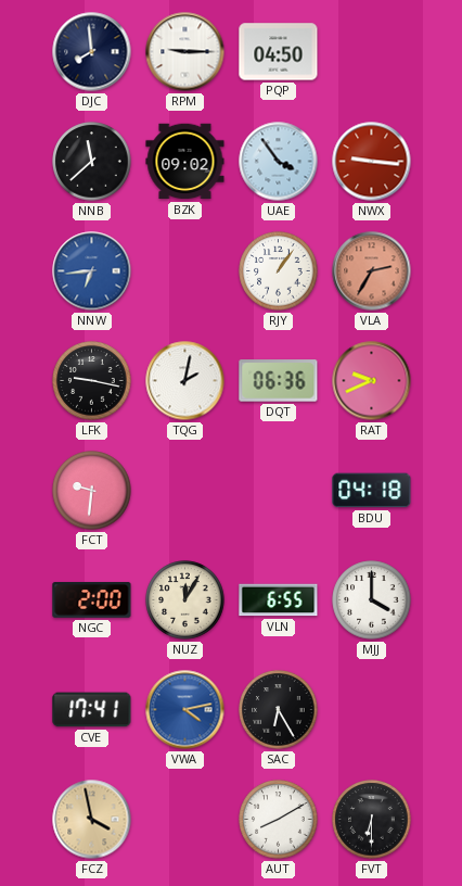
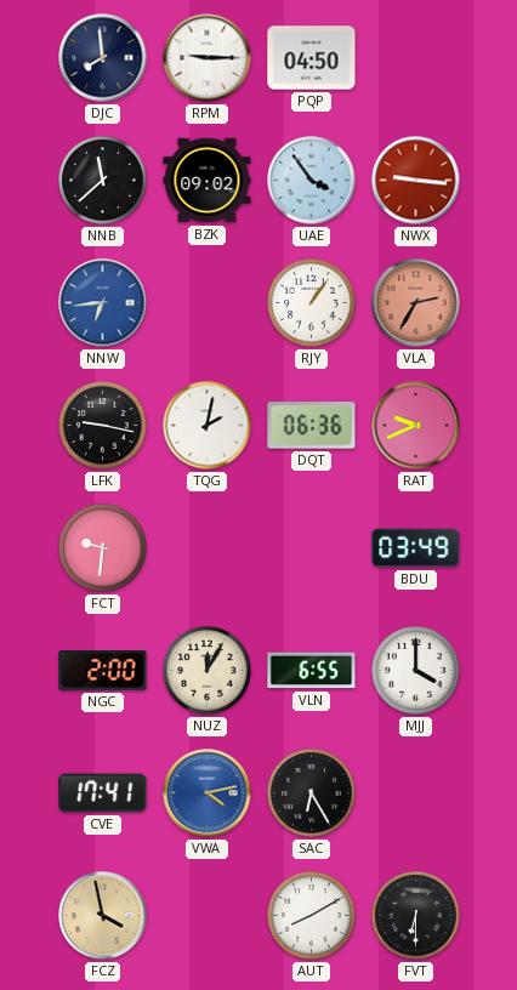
BDU: 04:18 -> 03:49 (416, 548)
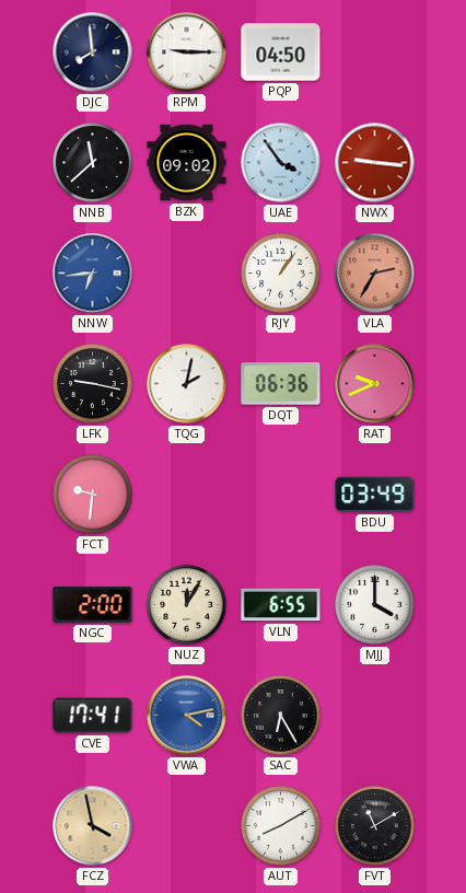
FVT: 6:30 -> 11:10 (375, 826)
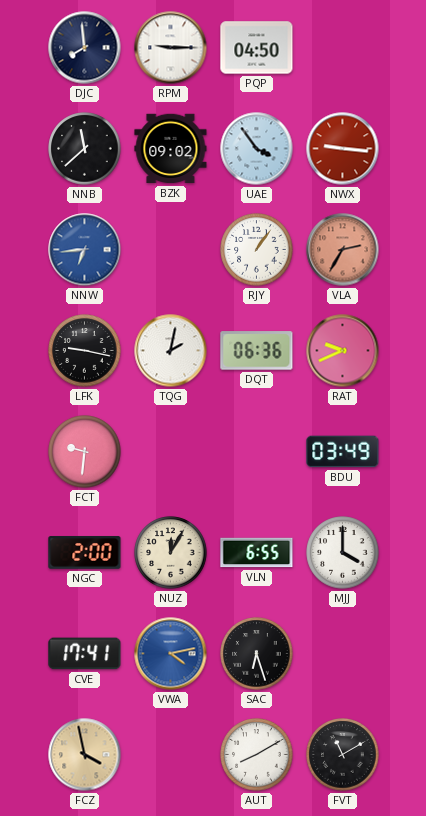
SAC: 6:25 -> 6:27 (257, 654)
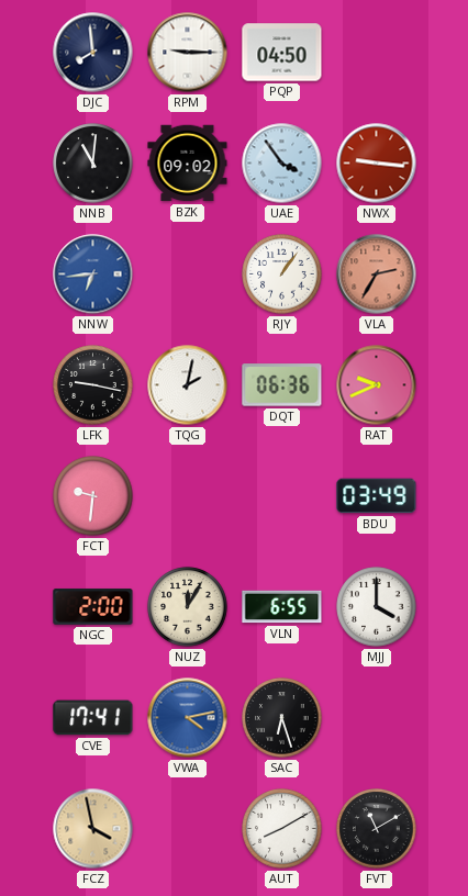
NNB: 11:38 -> 11:01 (93, 164)
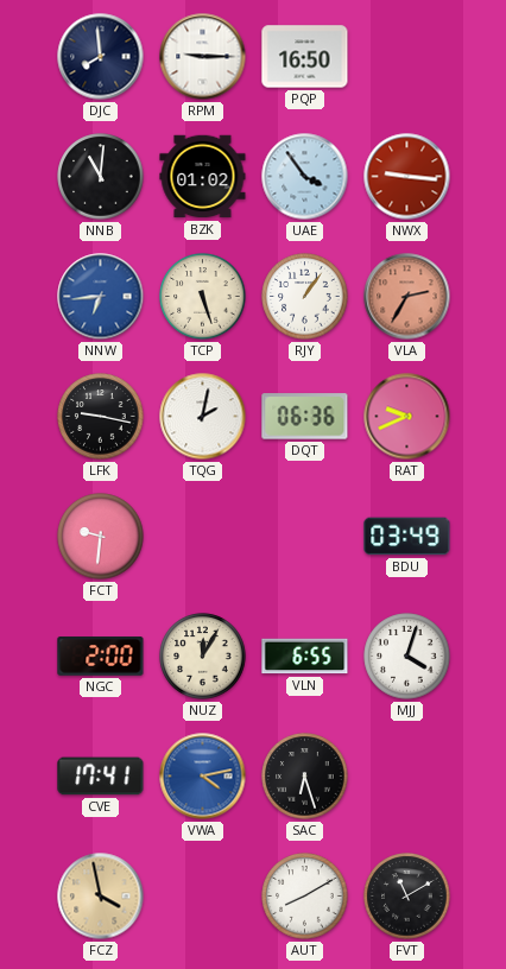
PQP: 04:50 -> 16:50 (305, 57)
BZK: 09:02 -> 01:02 (203, 177)
TCP: none -> 5:27 (203, 297)
MJJ: 4:00 -> 4:03 (407, 657)
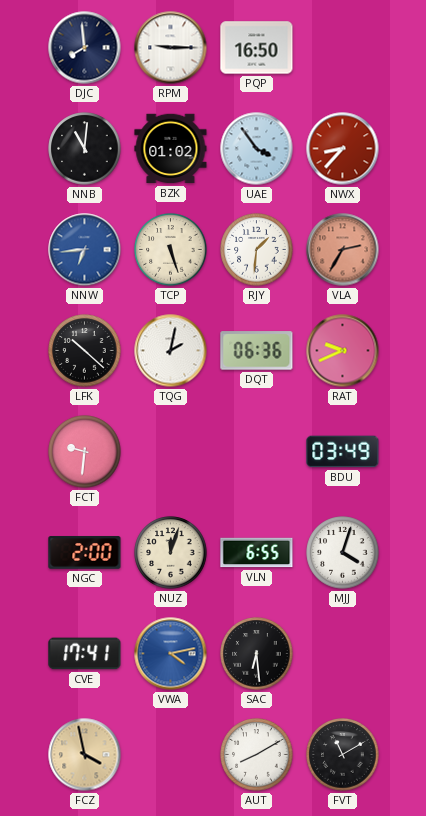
NWX: 9:16 -> 8:37 (343, 149)
RJY: 1:06 -> 1:31 (257, 250)
LFK: 9:17 -> 10:22 (85, 351)
NUZ: 12:05 -> 12:03 (171, 553)
SAC: 6:27 -> 6:29 (257, 654)
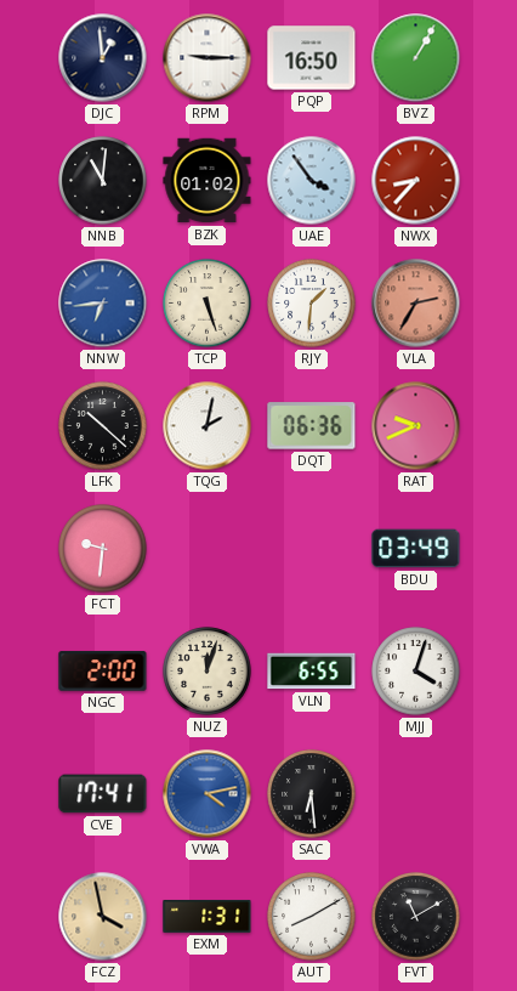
DJC: 7:59 -> 12:59 (103, 58)
BVZ: none -> 1:05 (416, 58)
EXM: none -> 1:31 (208, 917)
